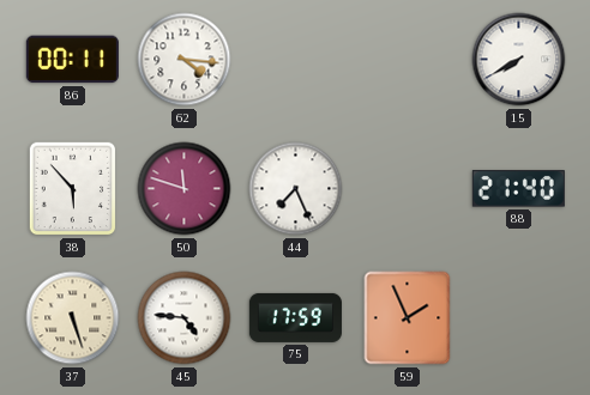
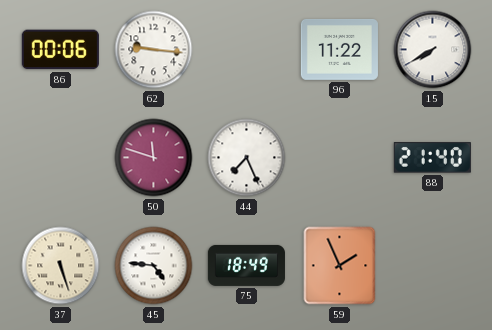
86: 00:11 -> 00:06 (60, 50)
62: 4:16 -> 9:16 (154, 50)
96: none -> 11:22 (339, 49)
38: 5:53 -> none (73, 189)
75: 17:59 -> 18:49 (246, 265)
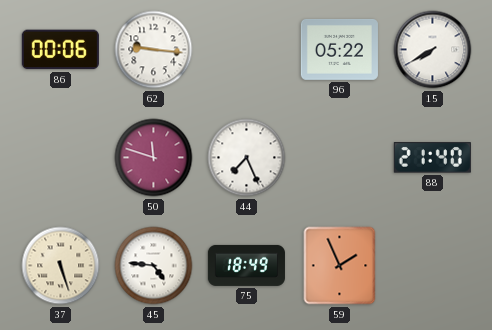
96: 11:22 -> 05:22 (339, 49)
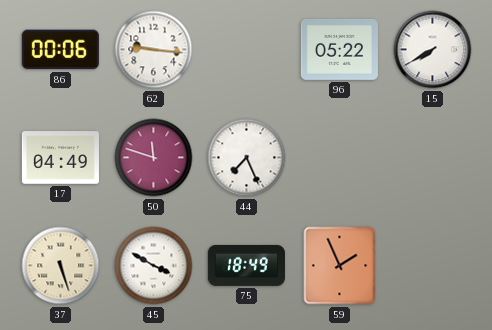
17: none -> 04:49 (60, 158)
88: 21:40 -> none (432, 158)
45: 4:46 -> 3:50 (154, 266)
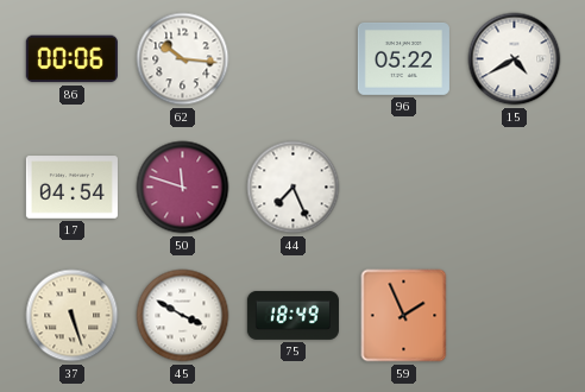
62: 9:16 -> 10:16 (183, 59)
15: 7:40 -> 4:40 (515, 59)
17: 04:49 -> 04:54 (71, 188)
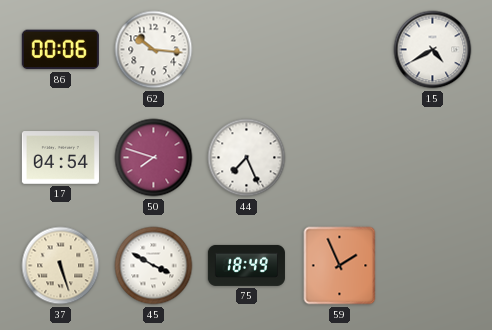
96: 05:22 -> none (403, 58)
50: 11:48 -> 7:48 (154, 158)
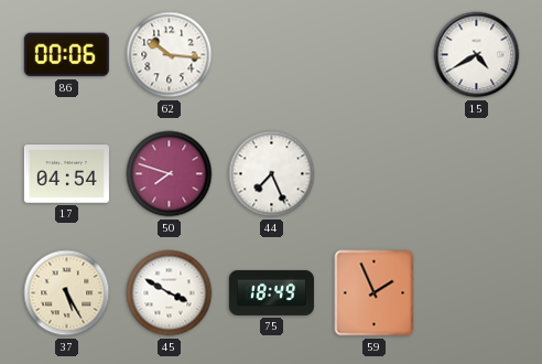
37: 5:27 -> 5:25 (67, 293)
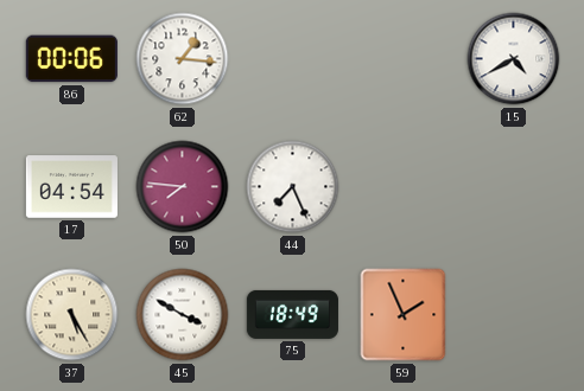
62: 10:16 -> 1:16 (183, 59)
50: 7:48 -> 7:46 (183, 187)
